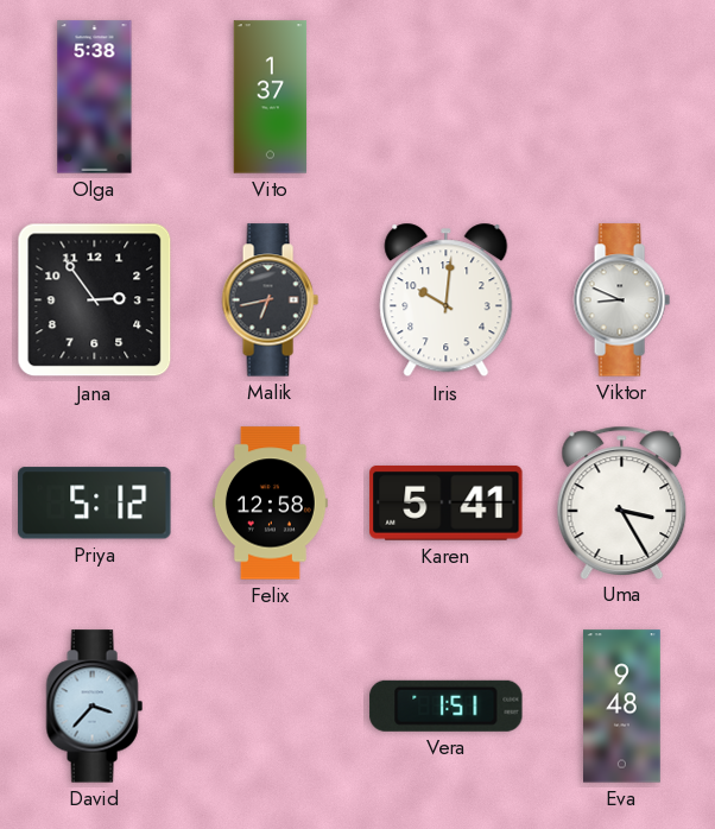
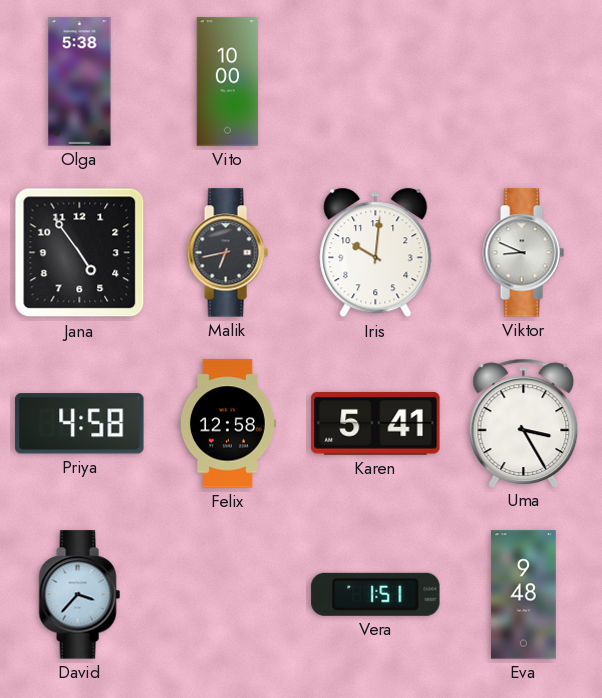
Vito: 1:37 -> 10:00 (228, 82)
Jana: 2:54 -> 4:54 (80, 253)
Priya: 5:12 -> 4:58 (80, 424)
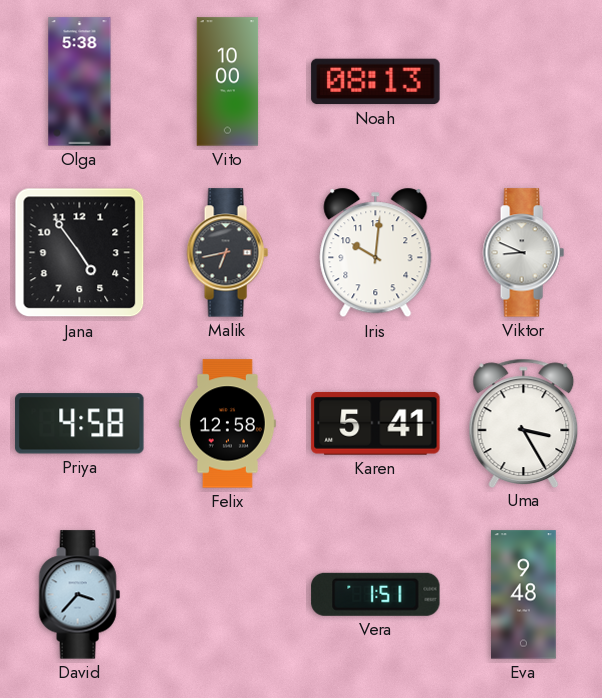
Noah: none -> 08:13 (376, 82)
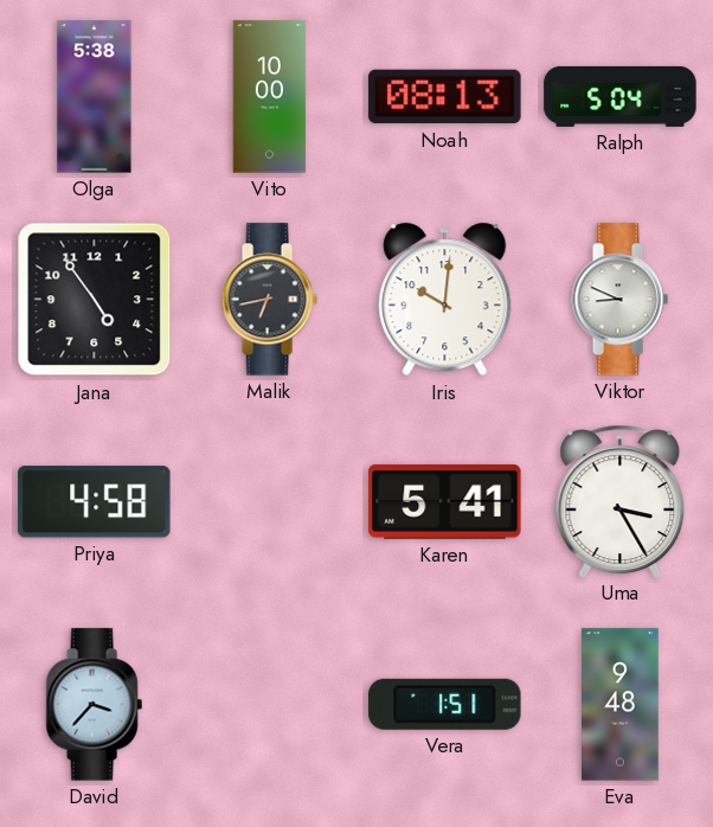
Ralph: none -> 5:04 (621, 96)
Felix: 12:58 -> none (227, 424)
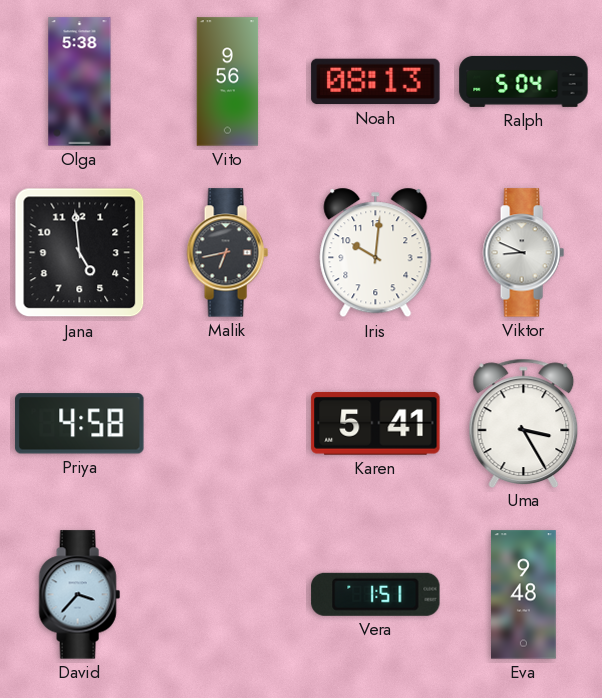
Vito: 10:00 -> 9:56 (228, 82)
Jana: 4:54 -> 4:59 (80, 253)
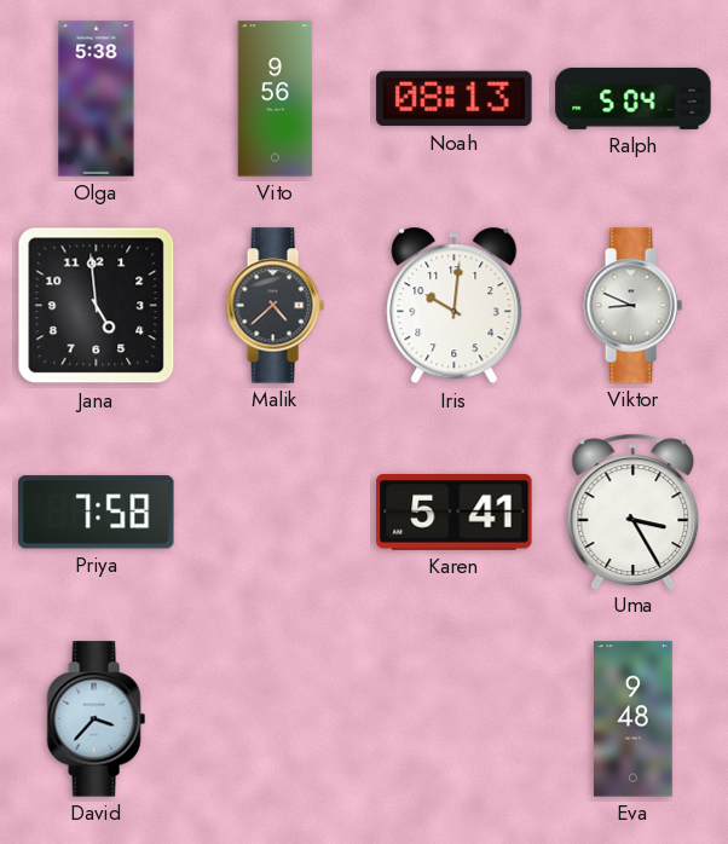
Malik: 6:43 -> 4:38 (275, 306)
Priya: 4:58 -> 7:58 (97, 513)
Vera: 1:51 -> none (376, 594)
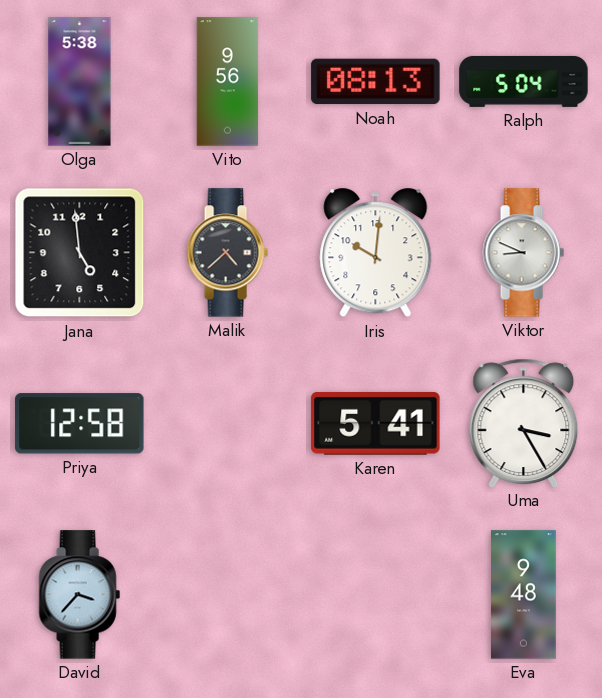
Priya: 7:58 -> 12:58 (80, 424)
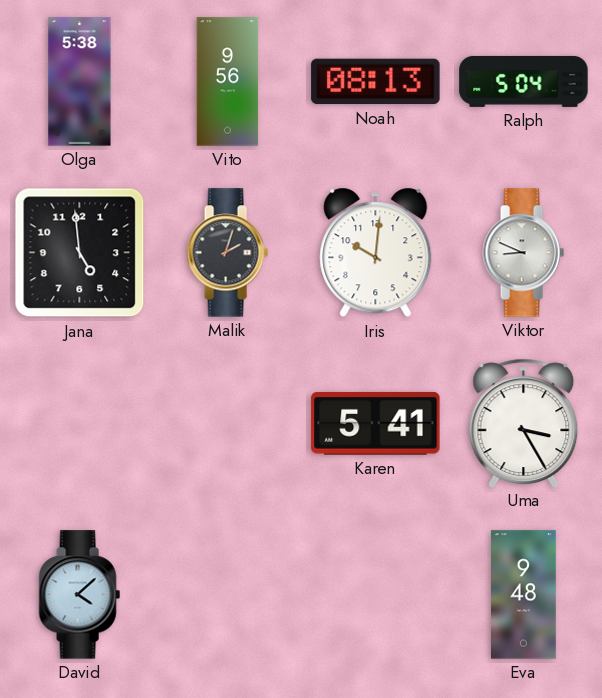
Malik: 4:38 -> 2:03 (227, 253)
Priya: 12:58 -> none (80, 424)
David: 3:37 -> 4:08 (79, 595)
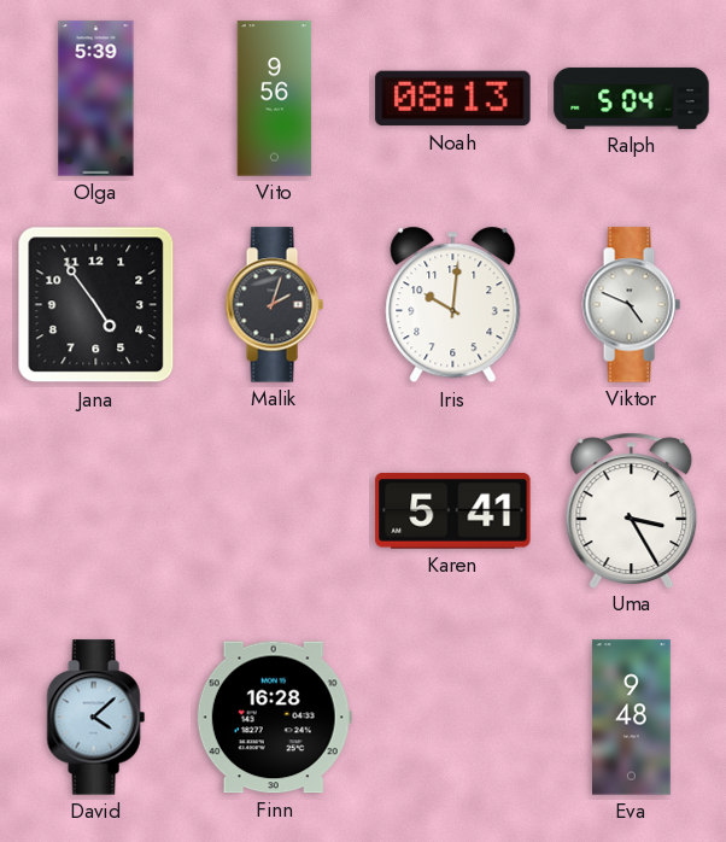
Olga: 5:38 -> 5:39 (96, 99)
Jana: 4:59 -> 4:54 (96, 305)
Viktor: 8:49 -> 4:49 (631, 305)
Finn: none -> 16:28 (274, 718)
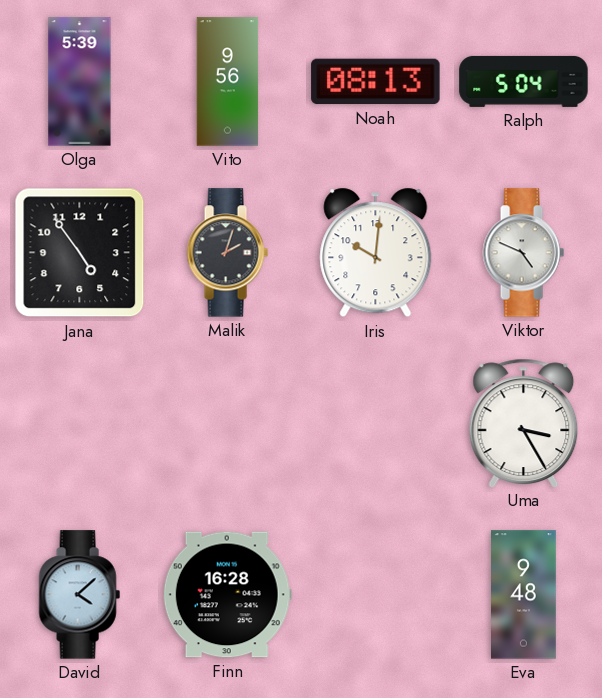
Karen: 5:41 -> none (453, 511)
